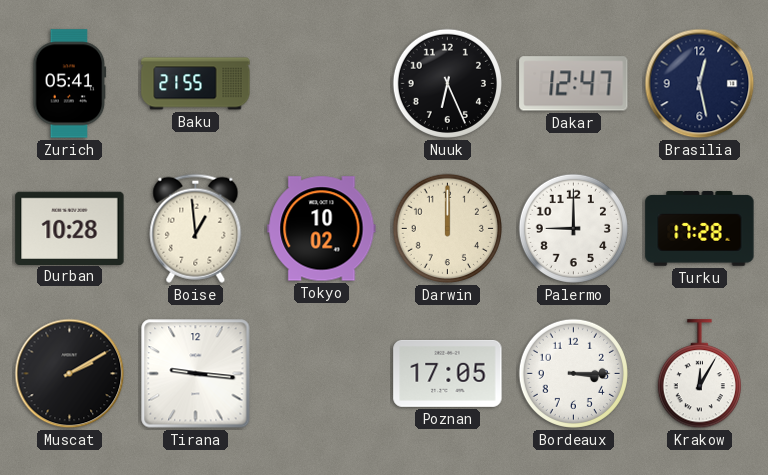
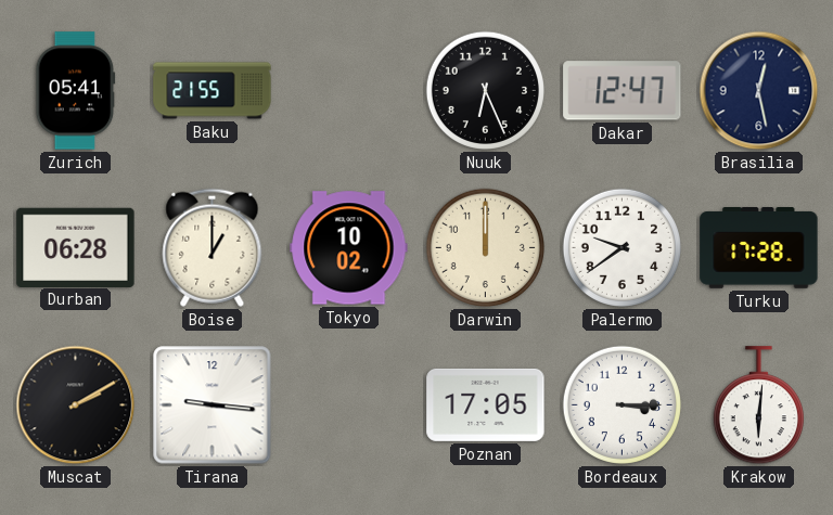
Durban: 10:28 -> 06:28 (76, 247)
Boise: 12:59 -> 1:00 (213, 247)
Palermo: 9:00 -> 9:39 (621, 247)
Krakow: 12:05 -> 6:01 (758, 405)
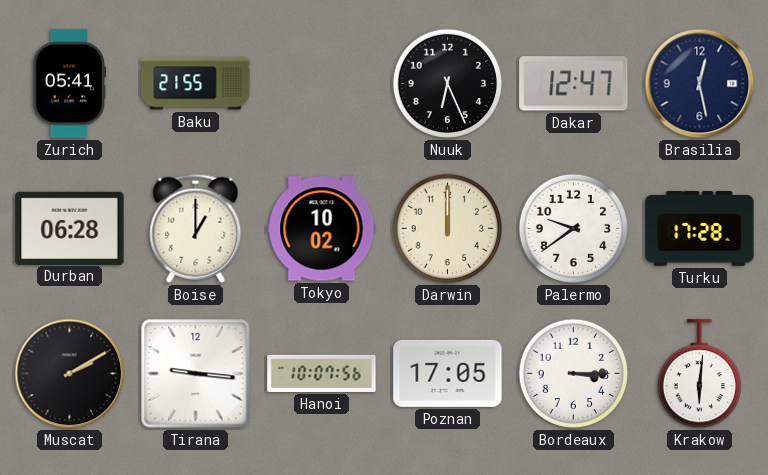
Hanoi: none -> 10:07 (322, 373)
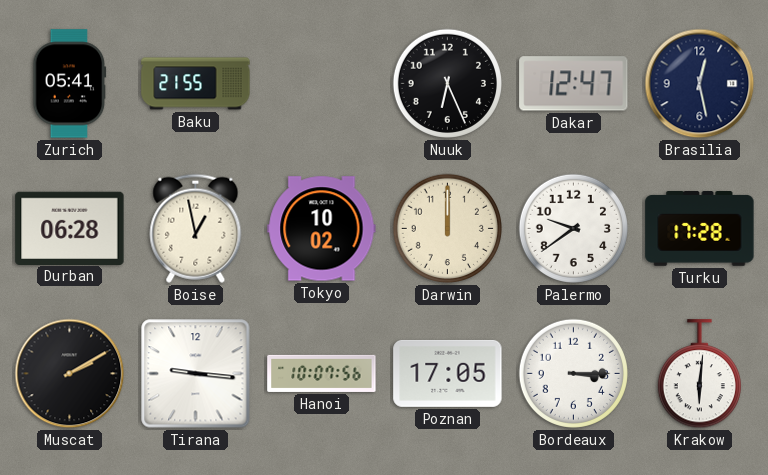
Boise: 1:00 -> 12:58 (196, 228)
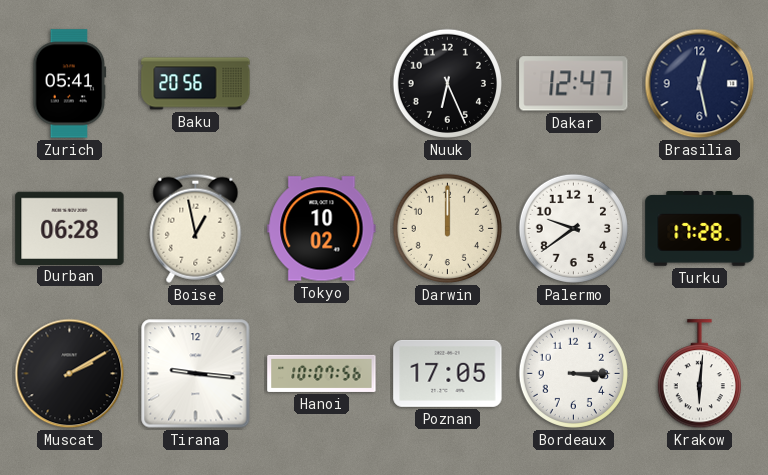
Baku: 21:55 -> 20:56 (196, 84)
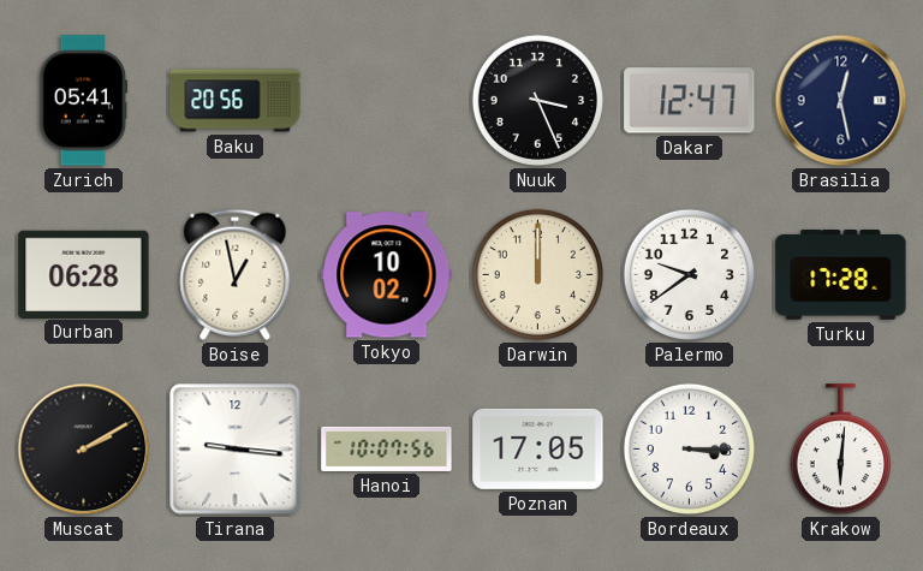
Nuuk: 6:26 -> 3:26 (537, 100)
